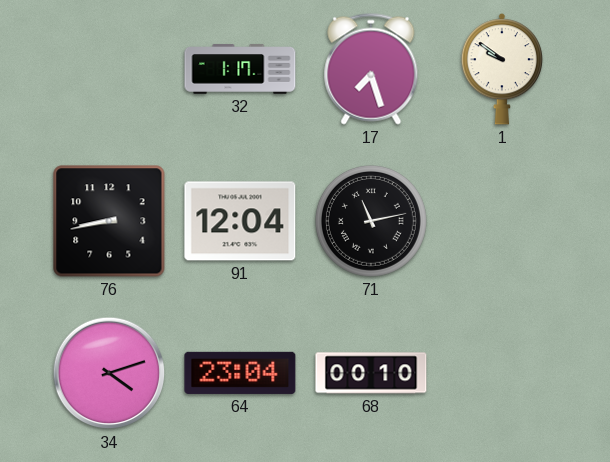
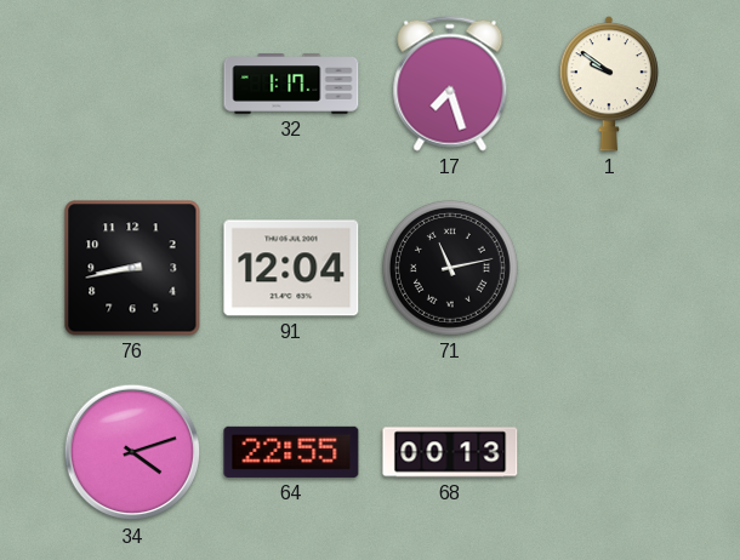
64: 23:04 -> 22:55 (291, 452)
68: 00:10 -> 00:13 (450, 452)
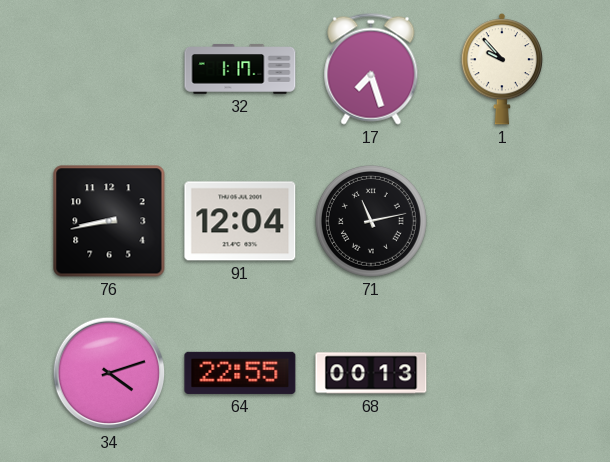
1: 9:51 -> 9:53 (502, 69)
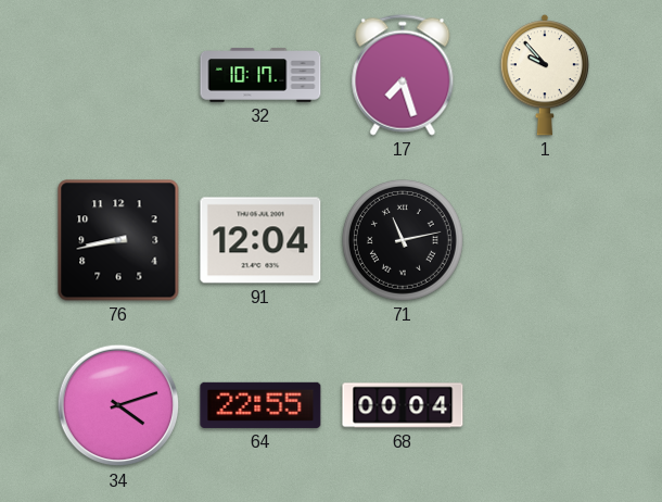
32: 1:17 -> 10:17 (260, 75)
68: 00:13 -> 00:04 (403, 405)
